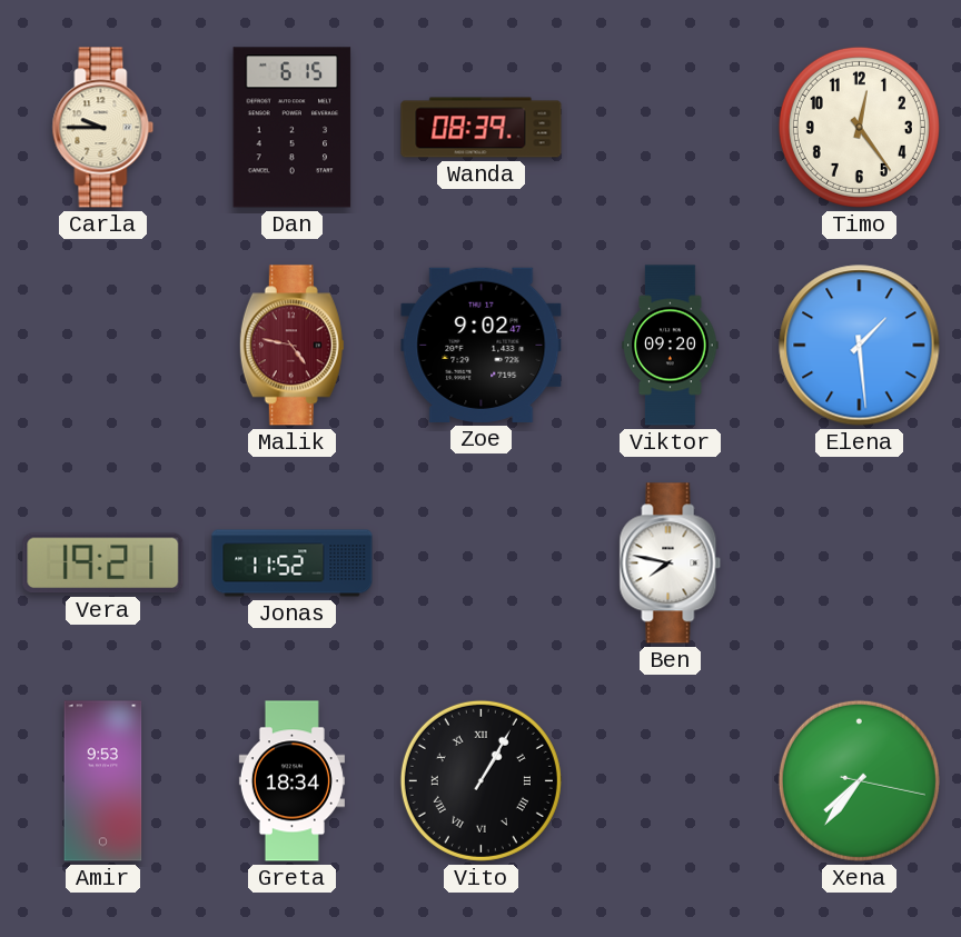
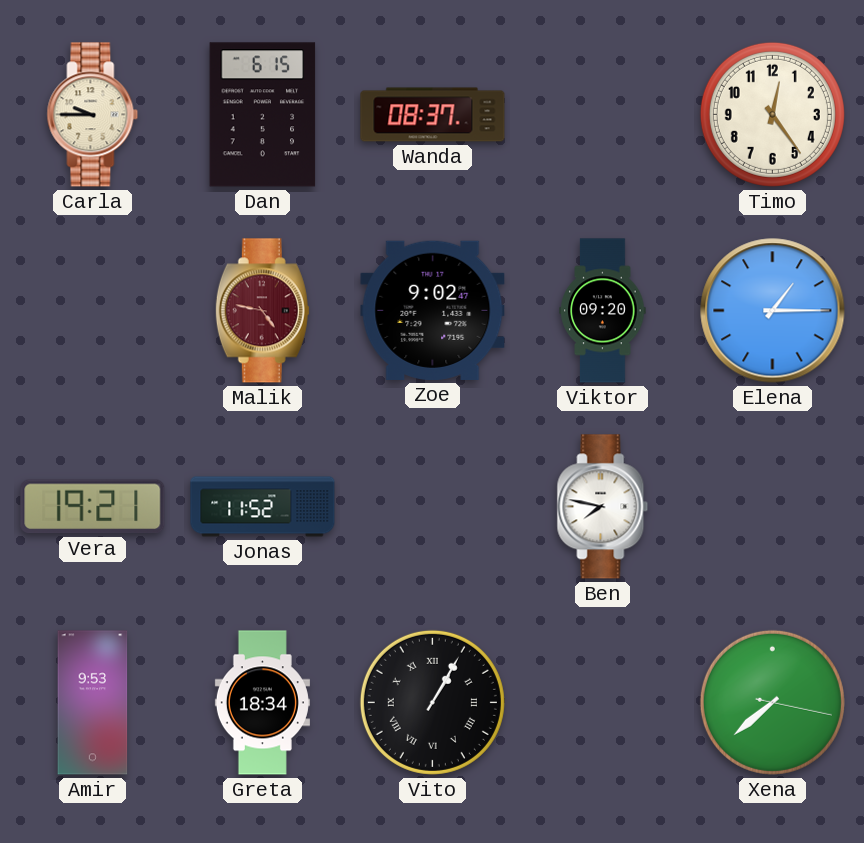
Wanda: 08:39 -> 08:37 (433, 115)
Elena: 1:29 -> 1:15 (773, 311)
Xena: 7:36 -> 7:38 (772, 702)
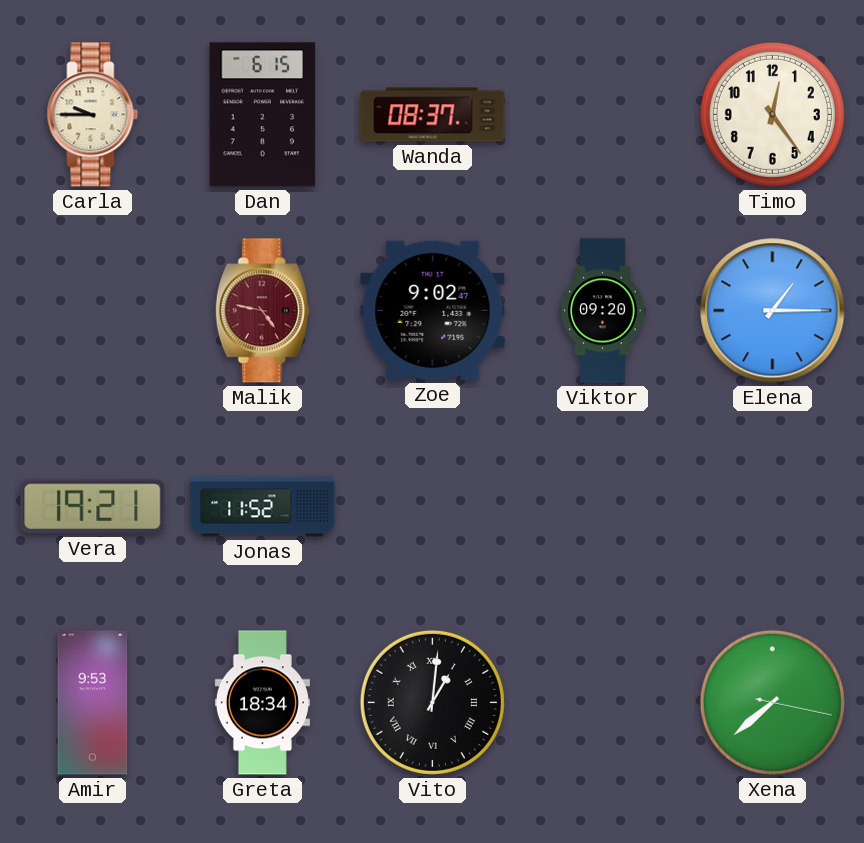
Ben: 7:47 -> none (603, 507)
Vito: 1:05 -> 1:01 (432, 702)
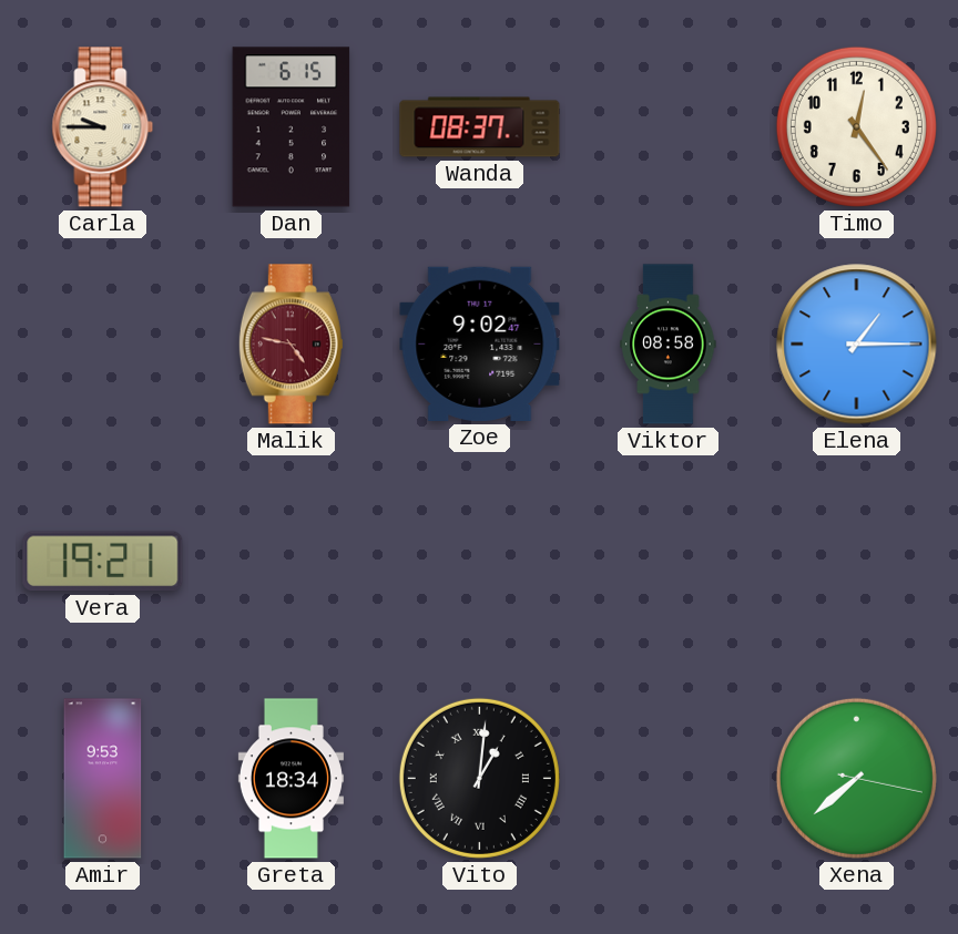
Viktor: 09:20 -> 08:58 (669, 345)
Jonas: 11:52 -> none (263, 507)
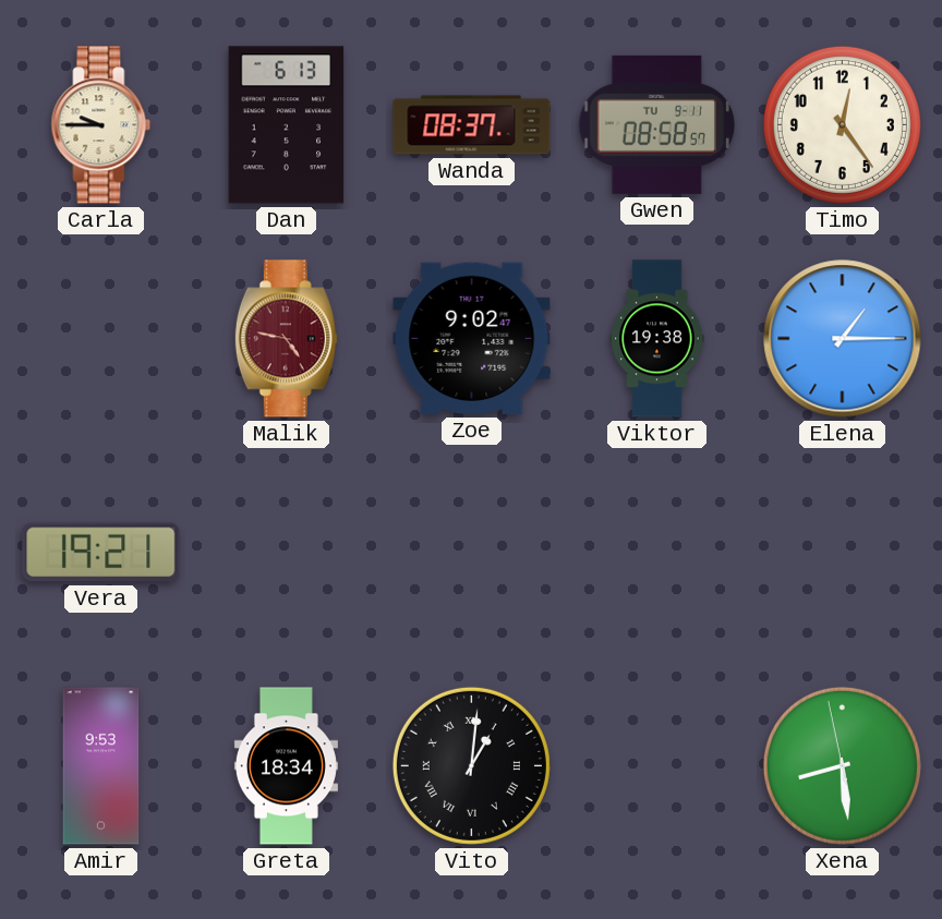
Dan: 6:15 -> 6:13 (287, 125)
Gwen: none -> 08:58 (656, 124)
Viktor: 08:58 -> 19:38 (657, 339)
Xena: 7:38 -> 8:28 (842, 765)
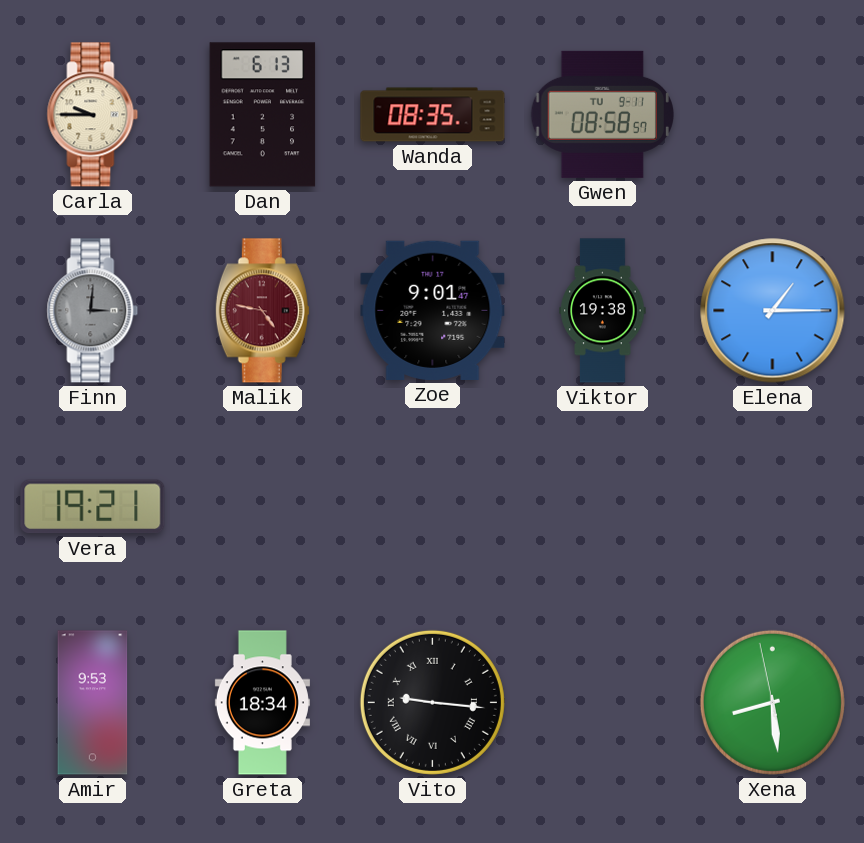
Wanda: 08:37 -> 08:35 (433, 115)
Timo: 12:24 -> none (842, 124)
Finn: none -> 3:01 (93, 311)
Zoe: 9:02 -> 9:01 (433, 310)
Vito: 1:01 -> 9:16 (432, 702)
